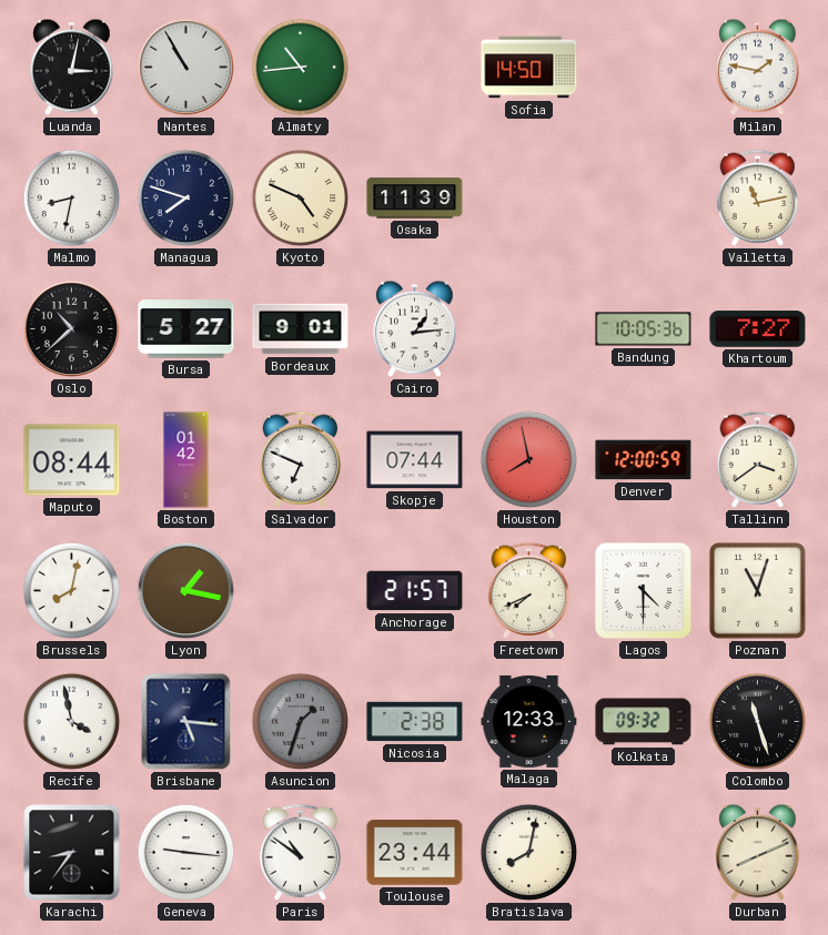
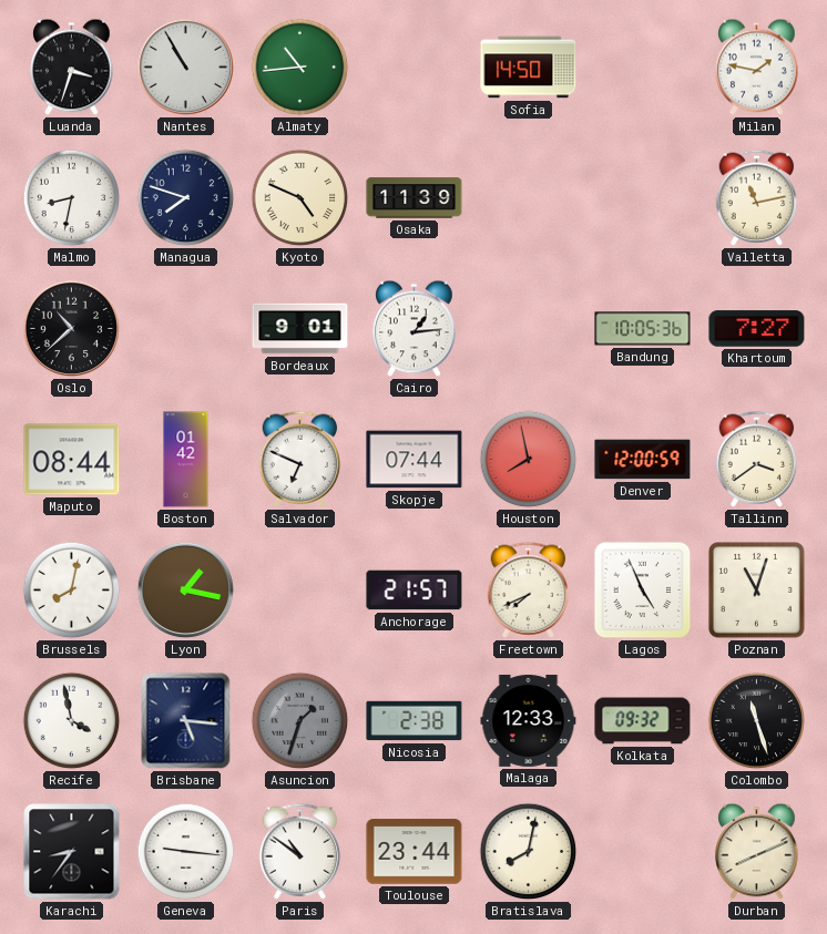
Luanda: 3:02 -> 3:33 (72, 68)
Bursa: 5:27 -> none (186, 329)
Lagos: 4:30 -> 4:56 (643, 591)
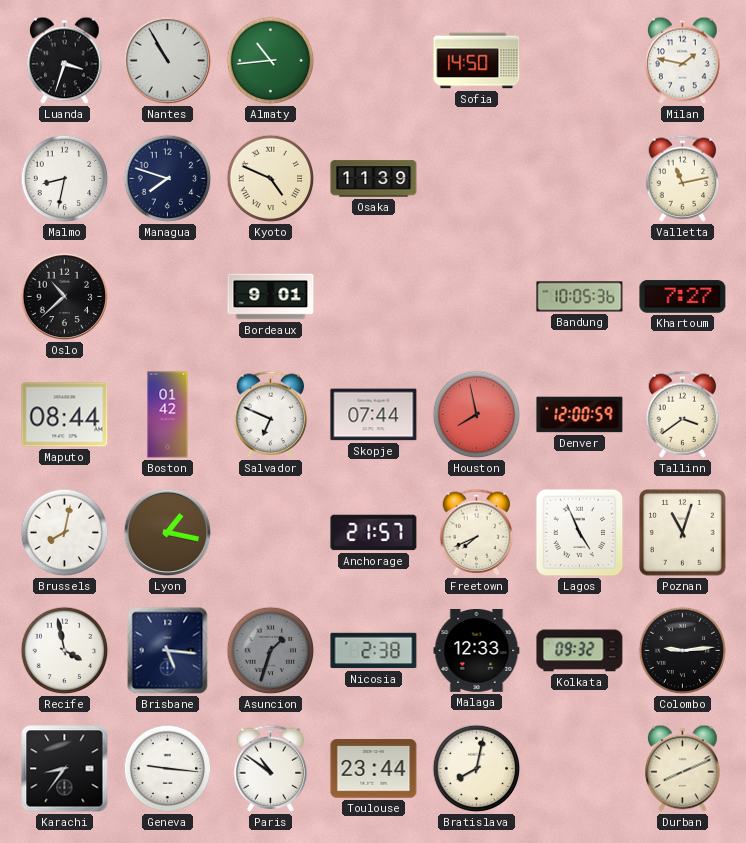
Cairo: 1:14 -> none (415, 329)
Colombo: 11:27 -> 9:14 (683, 651)
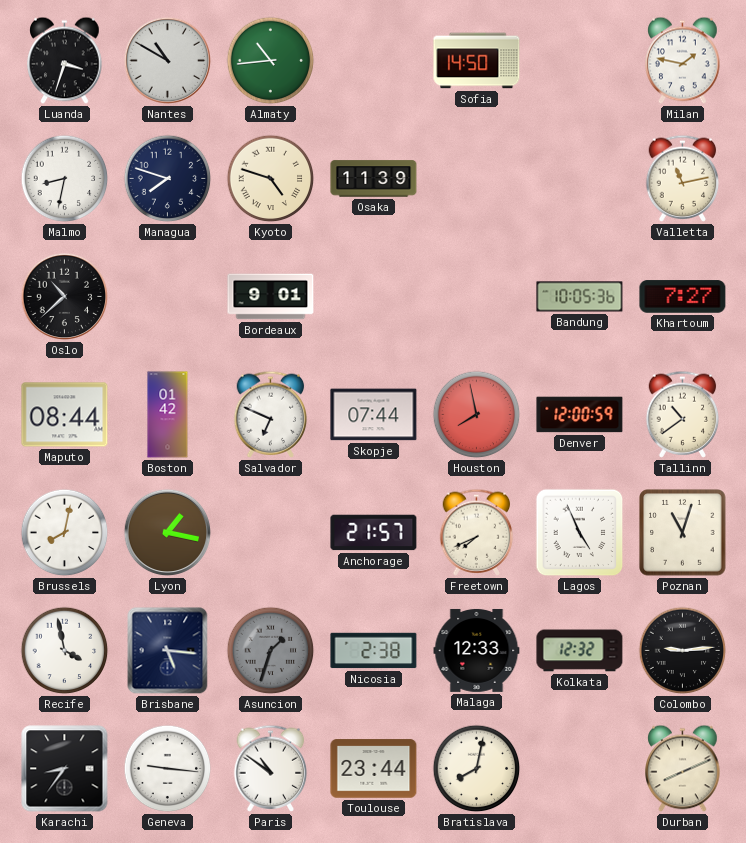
Nantes: 10:55 -> 10:50 (168, 61)
Kyoto: 4:49 -> 4:48 (271, 179)
Tallinn: 3:39 -> 10:39 (683, 414)
Kolkata: 09:32 -> 12:32 (580, 651)
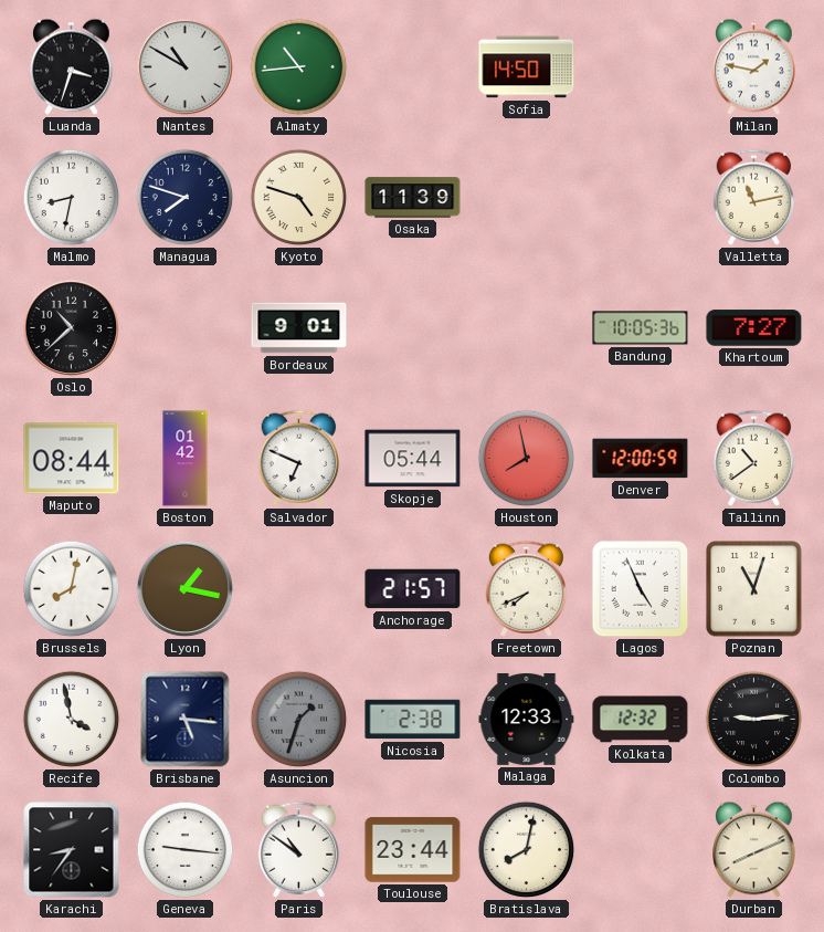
Skopje: 07:44 -> 05:44 (413, 459)
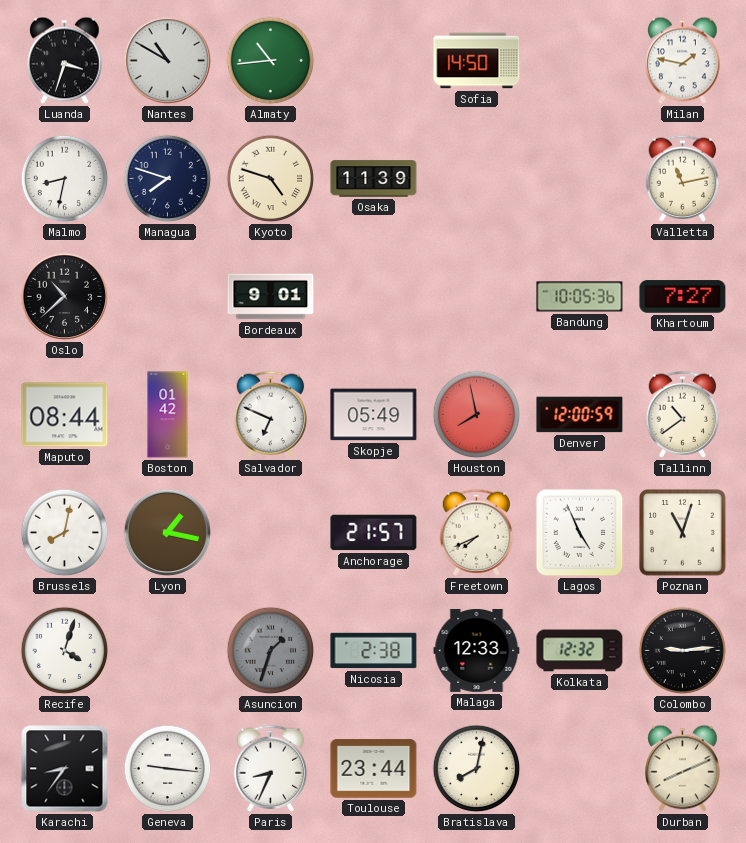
Skopje: 05:44 -> 05:49 (374, 415)
Recife: 3:58 -> 4:03 (65, 651)
Brisbane: 5:16 -> none (186, 720)
Paris: 10:51 -> 8:34 (271, 768)
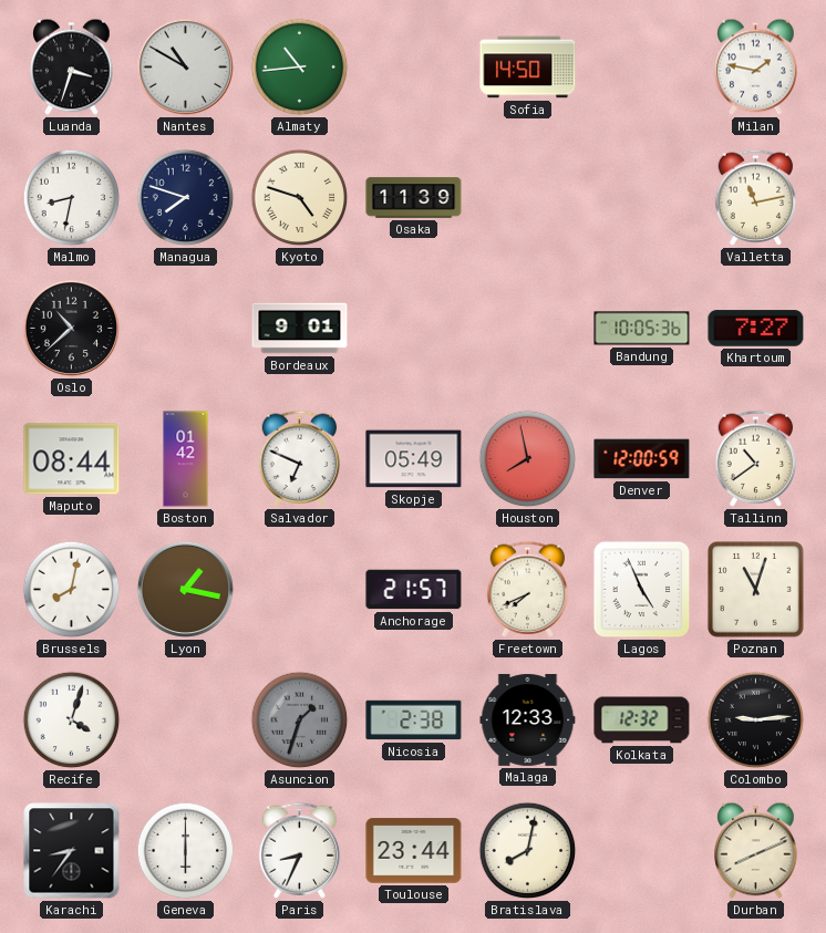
Geneva: 9:16 -> 6:00 (186, 851)
